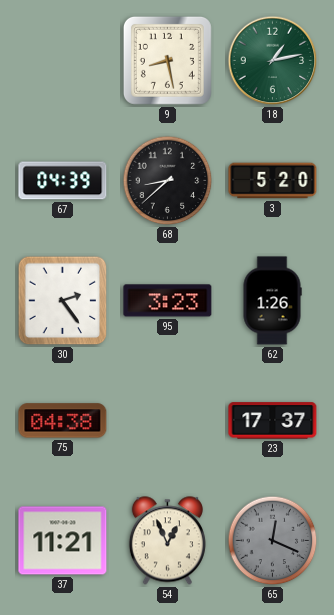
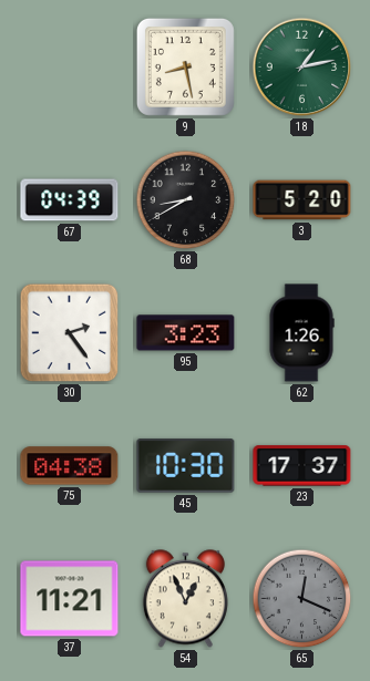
68: 8:38 -> 8:40 (186, 200)
45: none -> 10:30 (186, 466)
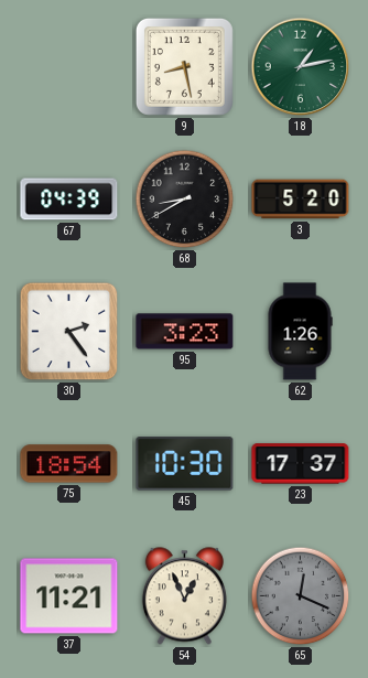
75: 04:38 -> 18:54 (69, 464)
